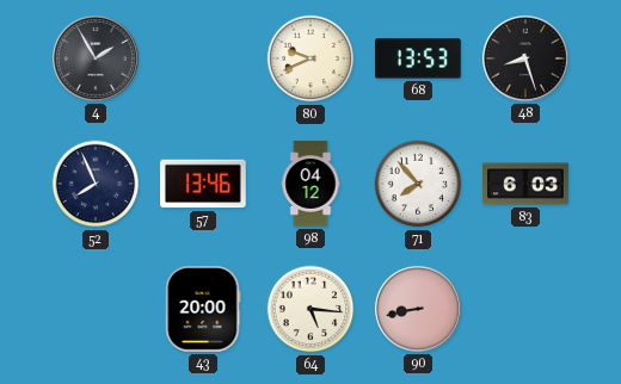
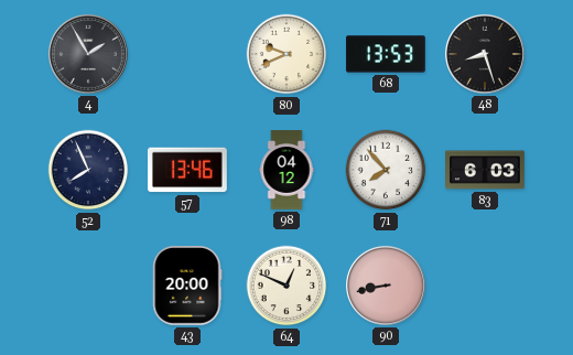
64: 5:16 -> 12:49 (286, 286)
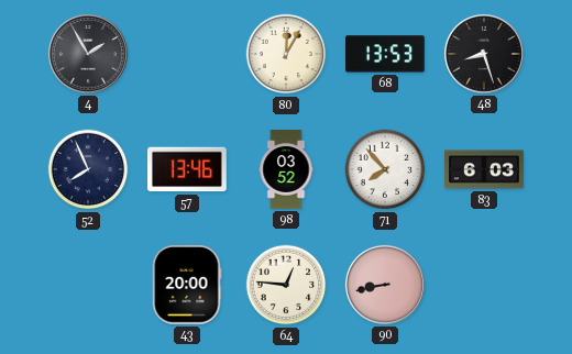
80: 9:41 -> 12:05 (286, 54)
98: 04:12 -> 03:52 (286, 169)
64: 12:49 -> 12:46 (286, 285)
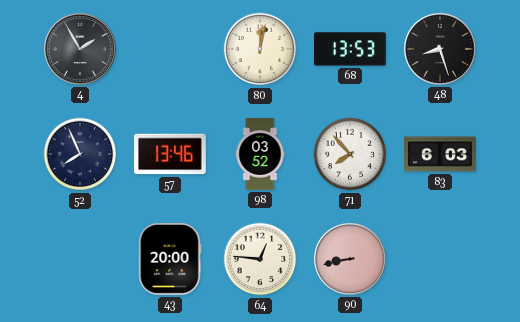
80: 12:05 -> 12:02 (260, 49)
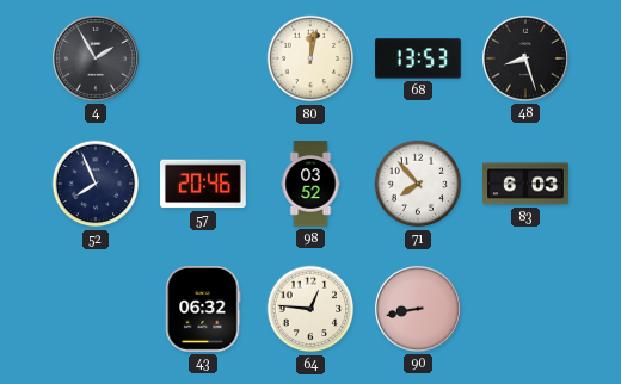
57: 13:46 -> 20:46 (204, 184)
43: 20:00 -> 06:32 (203, 310)
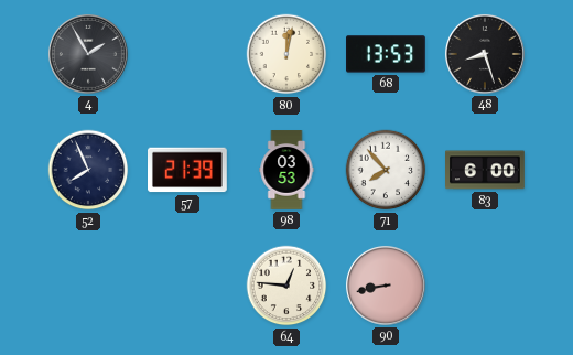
57: 20:46 -> 21:39 (188, 170)
98: 03:52 -> 03:53 (286, 170)
83: 6:03 -> 6:00 (485, 170)
43: 06:32 -> none (203, 310)
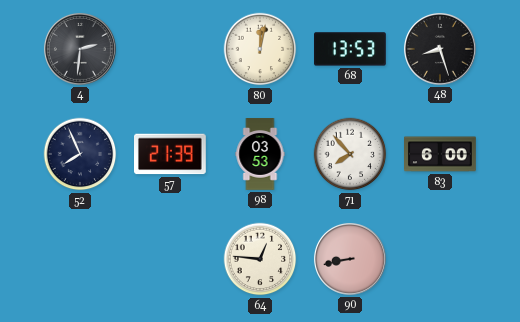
4: 1:55 -> 2:31 (80, 49)
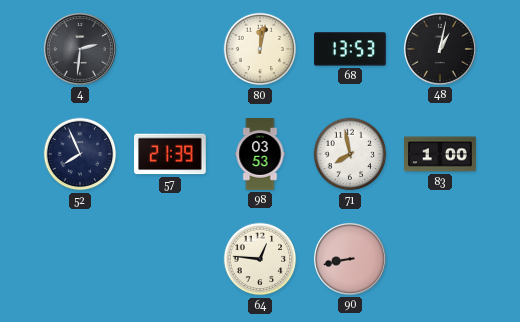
48: 8:27 -> 1:02 (440, 49)
71: 7:53 -> 7:58 (350, 154)
83: 6:00 -> 1:00 (440, 154)
